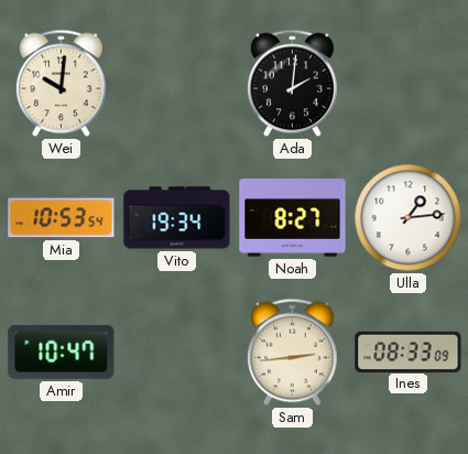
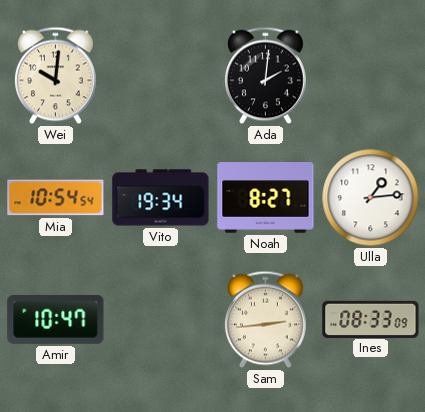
Mia: 10:53 -> 10:54 (56, 198)
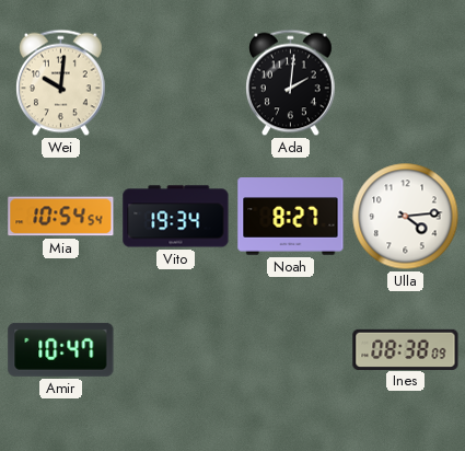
Ulla: 1:14 -> 4:14 (406, 217)
Sam: 2:44 -> none (266, 320)
Ines: 08:33 -> 08:38 (406, 349)
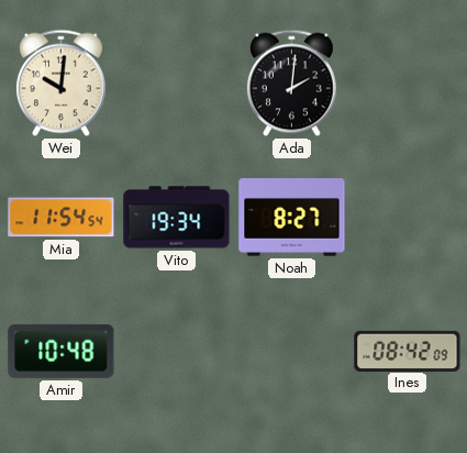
Mia: 10:54 -> 11:54 (62, 218)
Ulla: 4:14 -> none (406, 217)
Amir: 10:47 -> 10:48 (62, 351)
Ines: 08:38 -> 08:42 (408, 351)
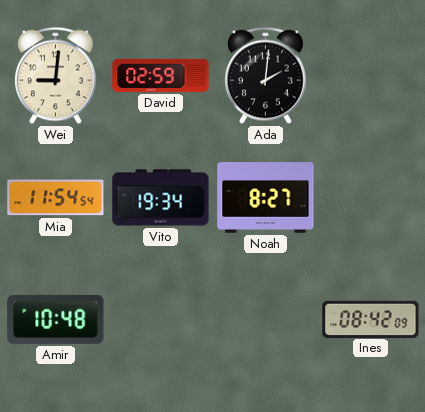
Wei: 10:01 -> 9:01 (56, 76)
David: none -> 02:59 (161, 75)
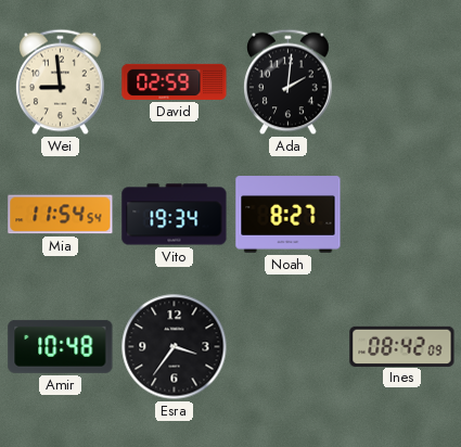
Wei: 9:01 -> 8:59 (61, 82)
Esra: none -> 3:36 (175, 347)
